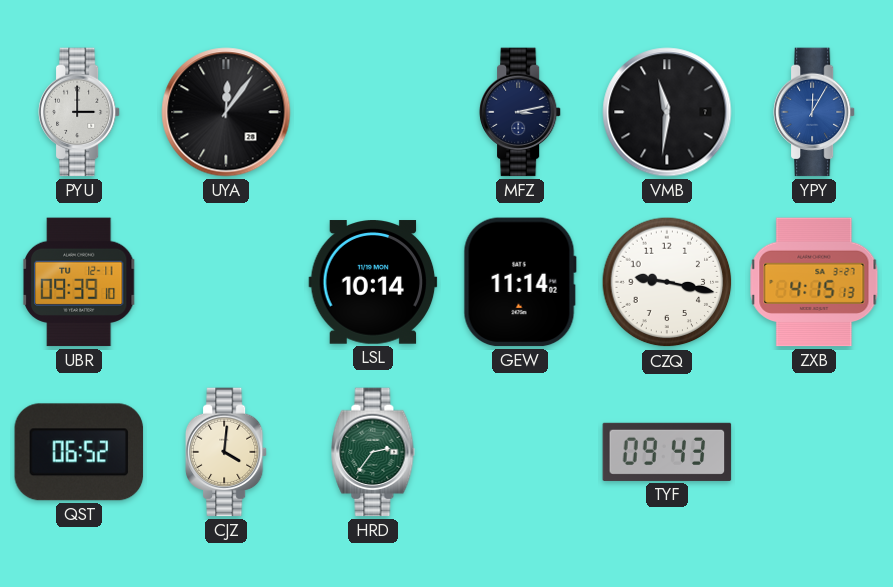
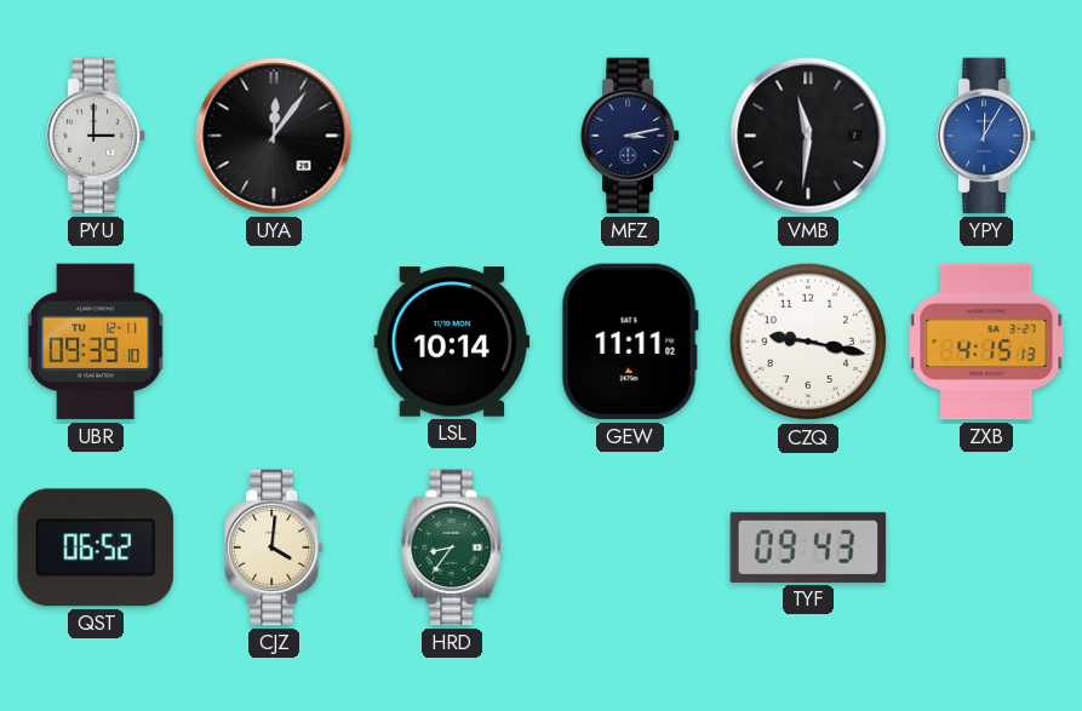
GEW: 11:14 -> 11:11 (630, 342)
HRD: 2:36 -> 8:36 (452, 547)
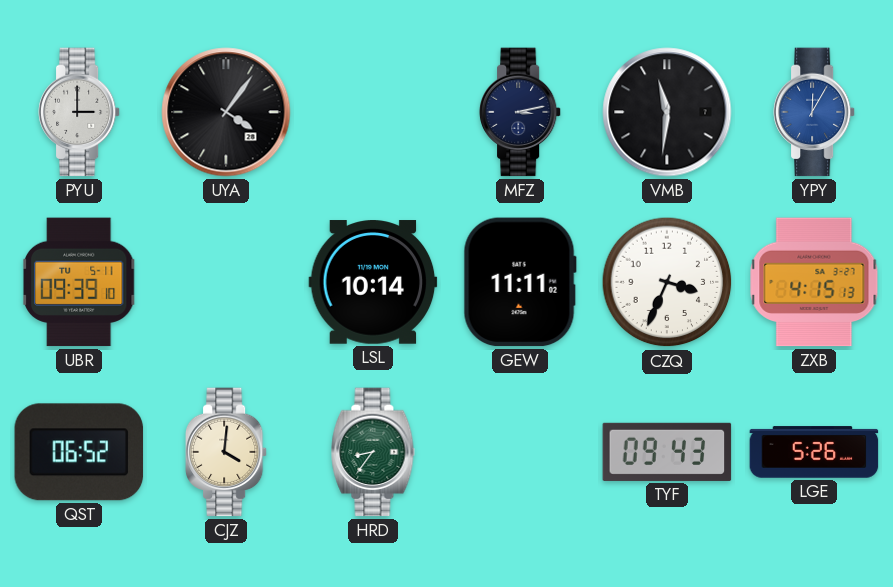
UYA: 12:06 -> 4:06 (226, 112)
UBR date: TU 12-11 -> TU 5-11 (79, 282)
CZQ: 9:17 -> 3:34 (667, 282)
LGE: none -> 5:26 (814, 452)
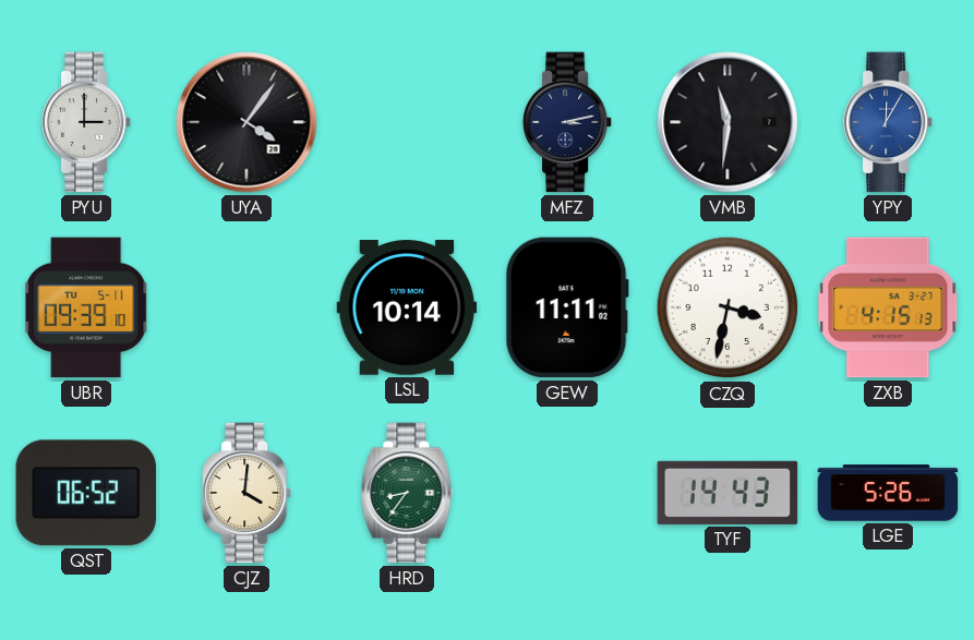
CZQ: 3:34 -> 3:32 (728, 307)
TYF: 09:43 -> 14:43 (728, 493)
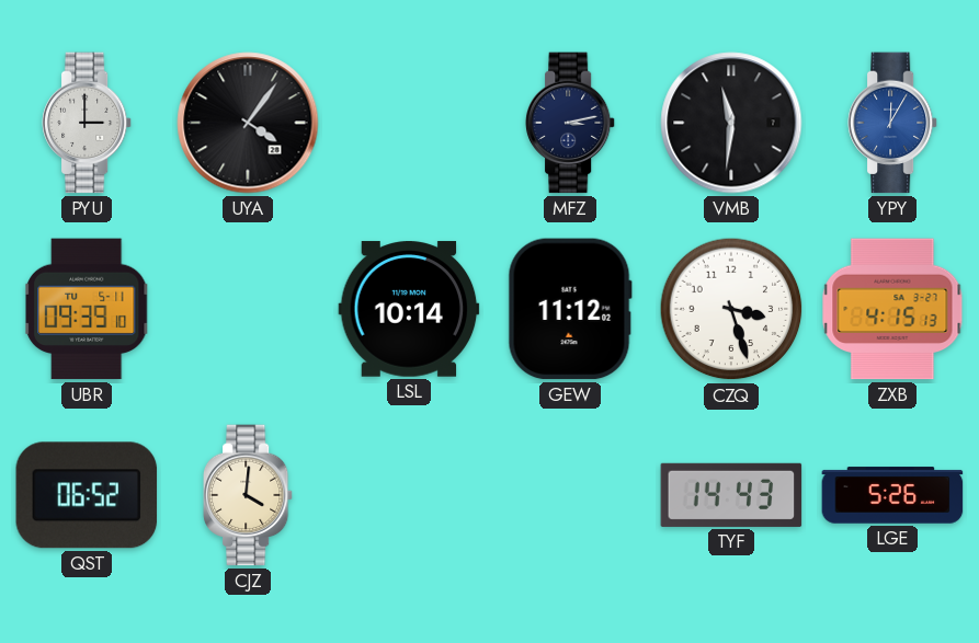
GEW: 11:11 -> 11:12 (570, 309)
CZQ: 3:32 -> 3:27 (731, 309)
HRD: 8:36 -> none (407, 493)
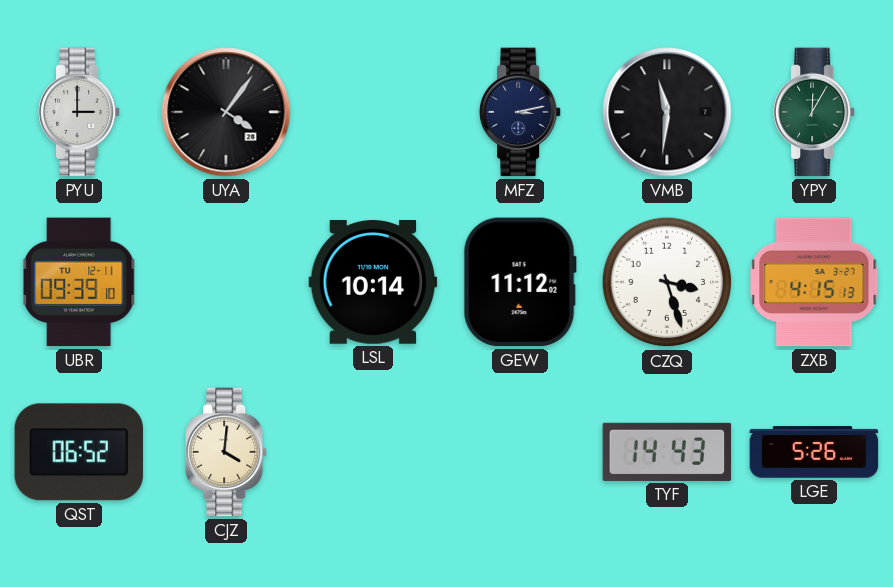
YPY dial: blue -> green (814, 112)
UBR date: TU 5-11 -> TU 12-11 (79, 282)
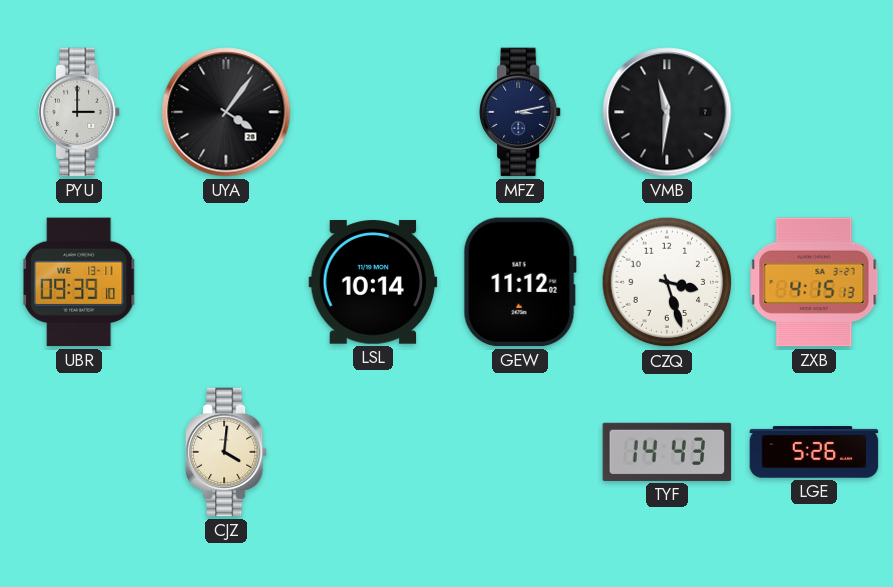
YPY: 12:05 -> none (814, 112)
UBR date: TU 12-11 -> WE 13-11 (79, 282)
QST: 06:52 -> none (79, 452)
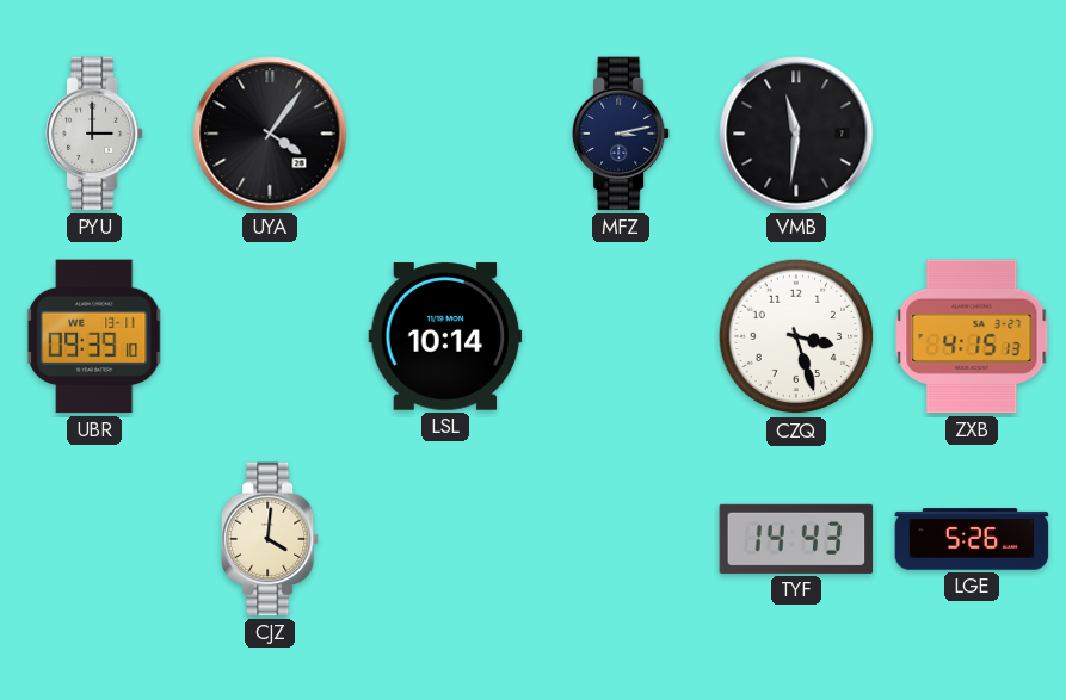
GEW: 11:12 -> none (520, 282)
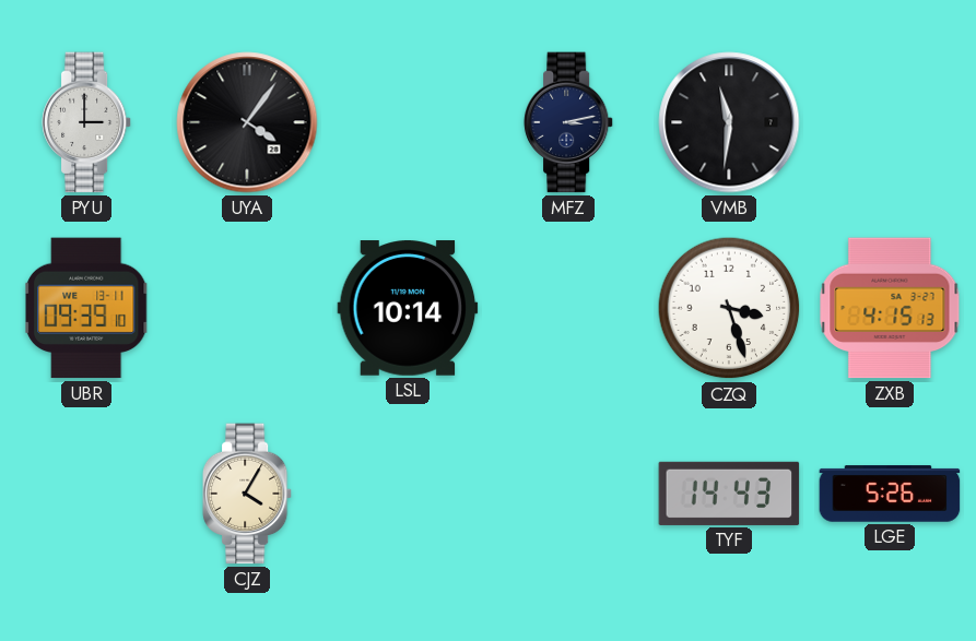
CJZ: 4:01 -> 4:05 (247, 494)
